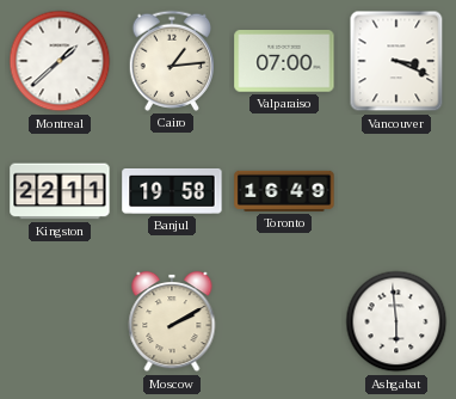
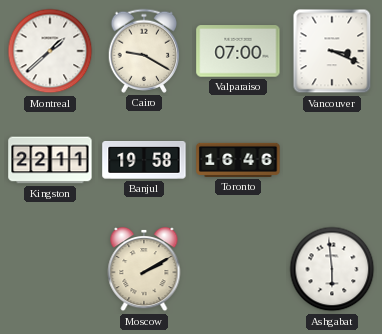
Cairo: 1:14 -> 9:20 (143, 51)
Toronto: 16:49 -> 16:46 (238, 160)
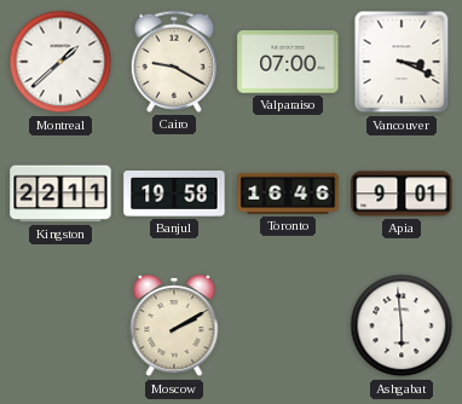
Apia: none -> 9:01 (402, 194)
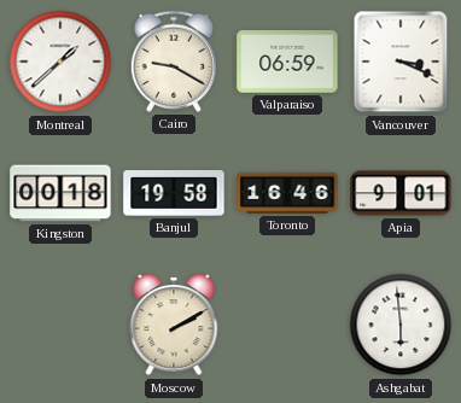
Valparaiso: 07:00 -> 06:59 (287, 62)
Kingston: 22:11 -> 00:18 (60, 193)
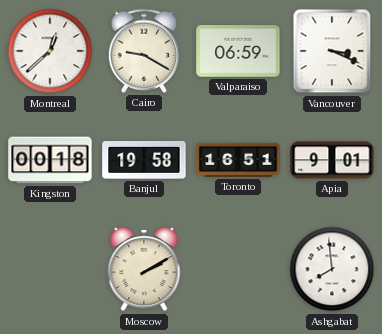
Montreal: 1:38 -> 12:38 (50, 51)
Toronto: 16:46 -> 16:51 (238, 160)
Ashgabat: 5:59 -> 7:59 (332, 269)
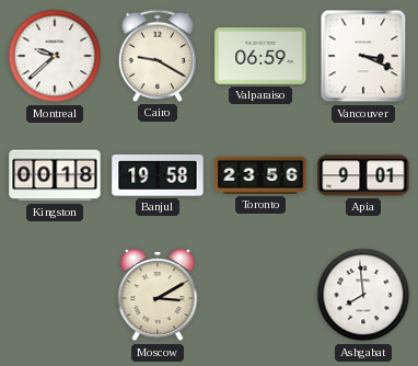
Montreal: 12:38 -> 9:38 (55, 56)
Toronto: 16:51 -> 23:56 (260, 175)
Moscow: 2:10 -> 3:10 (158, 295)
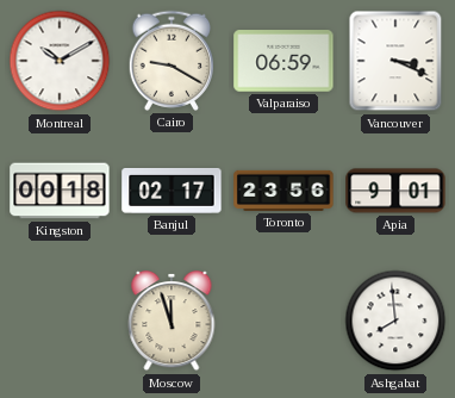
Montreal: 9:38 -> 10:10 (60, 61)
Banjul: 19:58 -> 02:17 (172, 192)
Moscow: 3:10 -> 11:57 (172, 321)
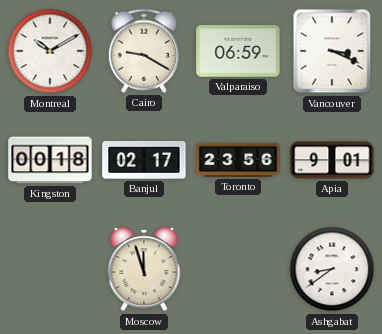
Ashgabat: 7:59 -> 8:39 (332, 269)
